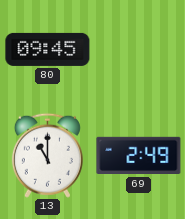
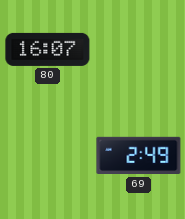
80: 09:45 -> 16:07 (48, 49)
13: 11:00 -> none (47, 155)
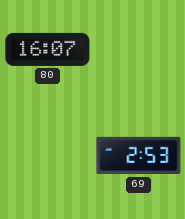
69: 2:49 -> 2:53 (139, 156)
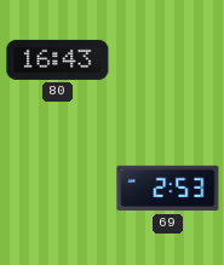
80: 16:07 -> 16:43 (58, 59)
